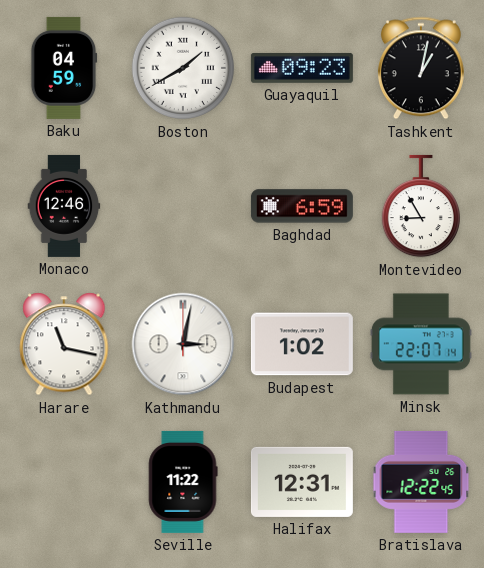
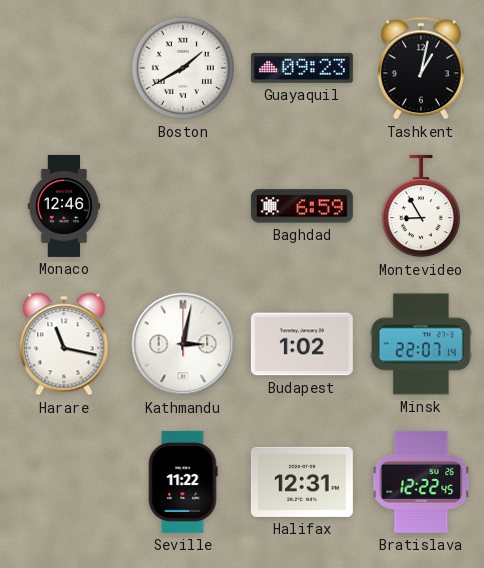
Baku: 04:59 -> none (64, 68)
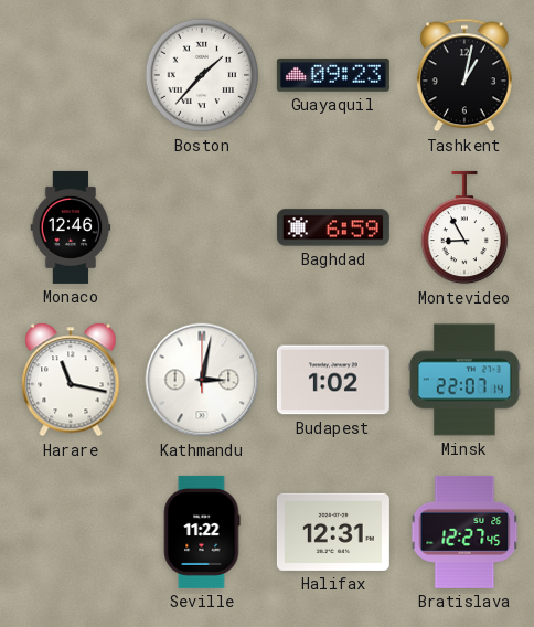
Boston: 1:40 -> 1:37 (202, 75)
Bratislava: 12:22 -> 12:27 (464, 532)
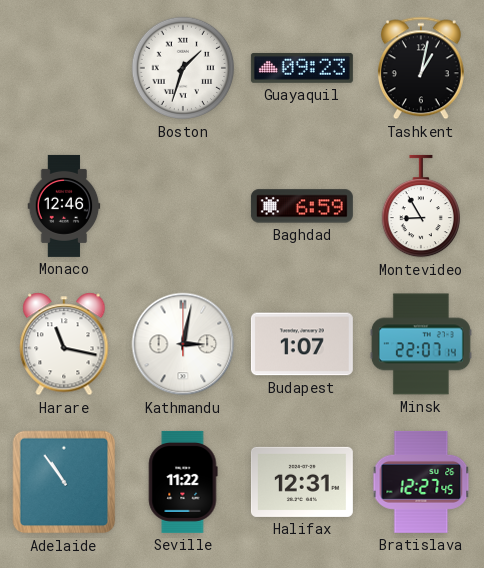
Boston: 1:37 -> 1:33 (183, 68)
Budapest: 1:02 -> 1:07 (302, 344)
Adelaide: none -> 10:54 (64, 482)
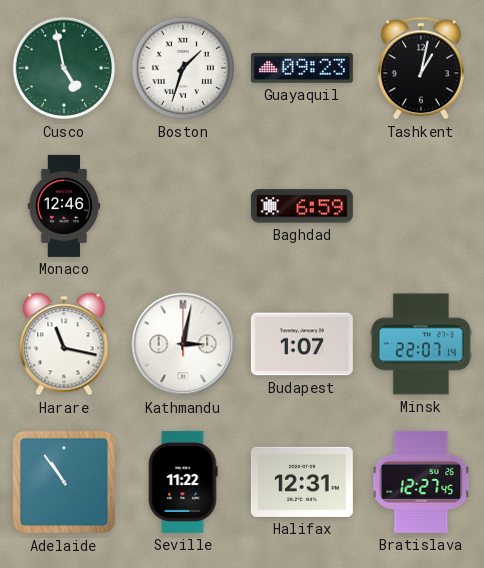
Cusco: none -> 4:58 (64, 68)
Montevideo: 8:55 -> none (420, 206)
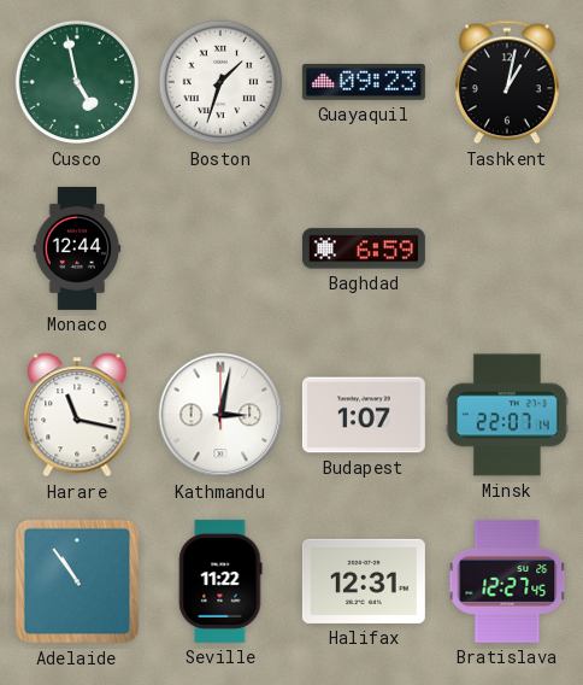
Monaco: 12:46 -> 12:44 (77, 248)
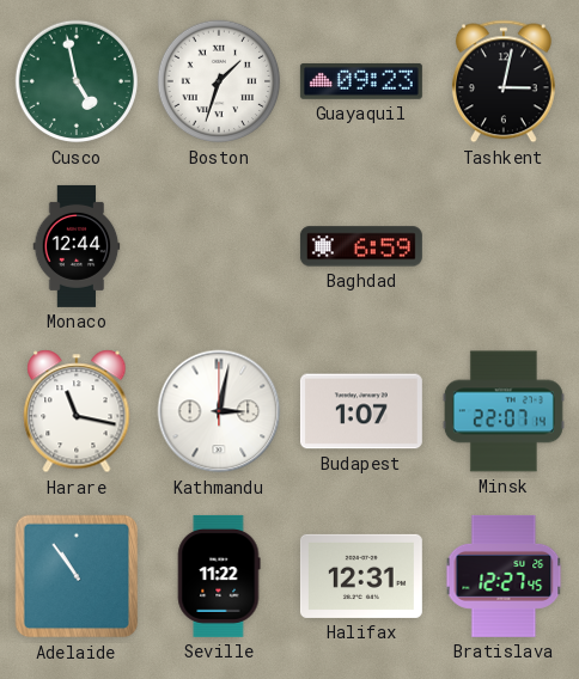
Tashkent: 1:02 -> 3:02 (504, 81)
